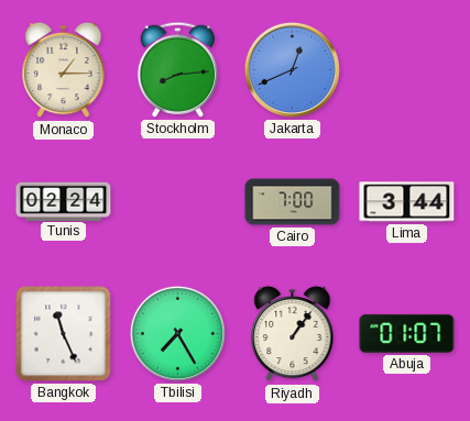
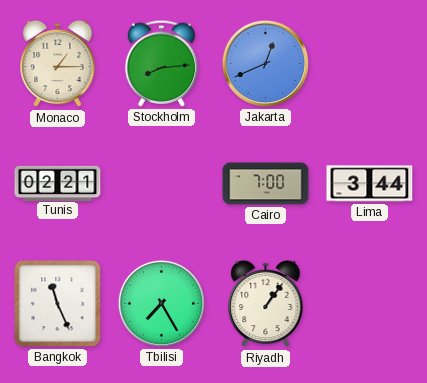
Tunis: 02:24 -> 02:21 (58, 183)
Abuja: 01:07 -> none (407, 333)
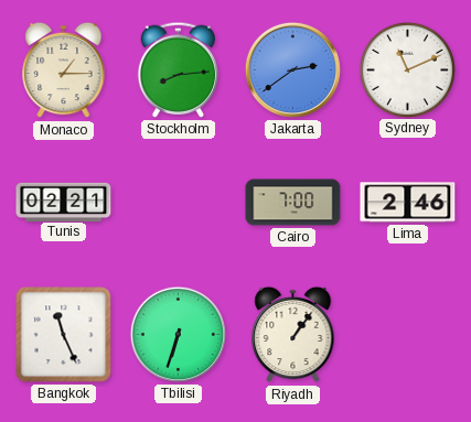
Jakarta: 12:41 -> 2:39 (292, 69)
Sydney: none -> 11:11 (407, 69)
Lima: 3:44 -> 2:46 (408, 203)
Tbilisi: 7:25 -> 6:33 (178, 334)
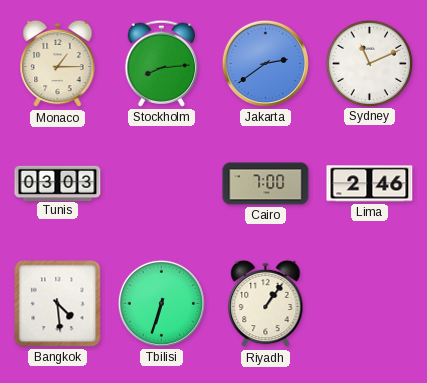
Tunis: 02:21 -> 03:03 (58, 183)
Bangkok: 11:26 -> 4:29 (58, 304)
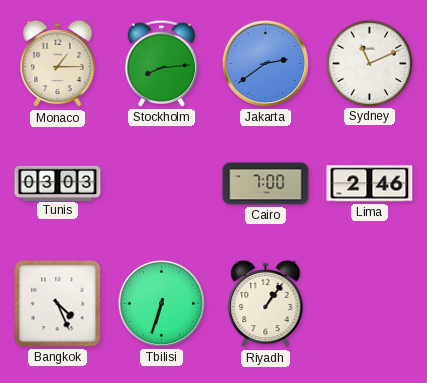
Bangkok: 4:29 -> 4:26 (58, 304)
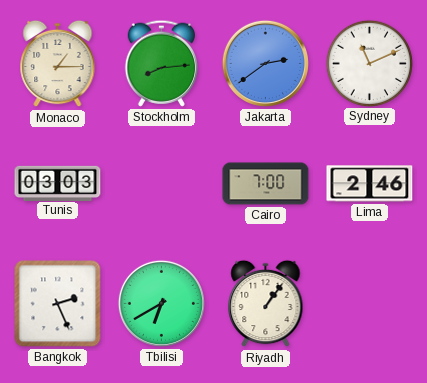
Bangkok: 4:26 -> 2:26 (58, 304)
Tbilisi: 6:33 -> 6:40 (161, 303)
